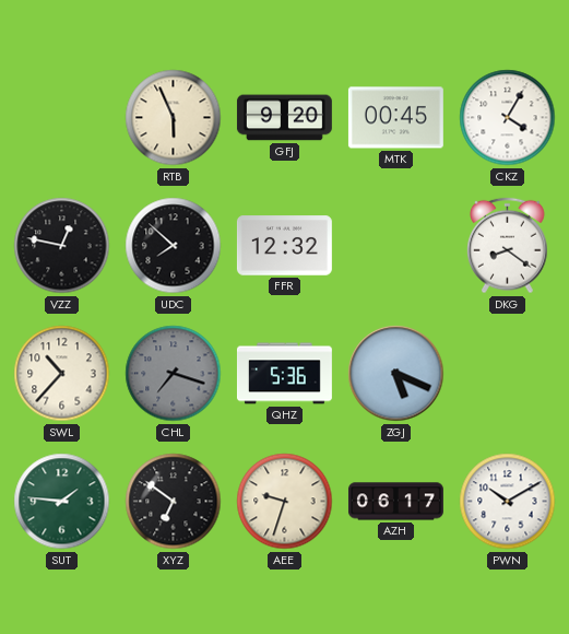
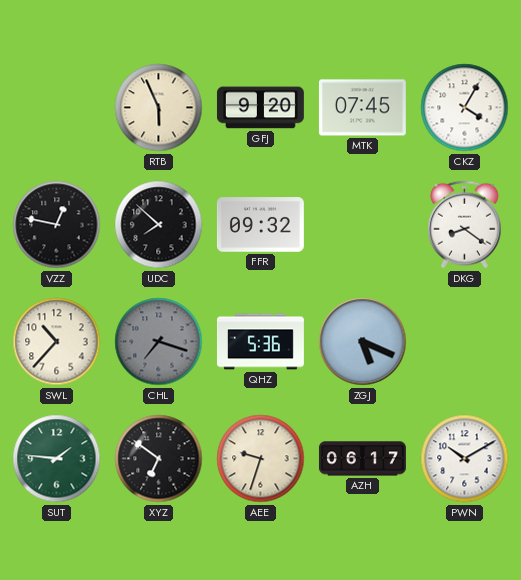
MTK: 00:45 -> 07:45 (362, 108)
FFR: 12:32 -> 09:32 (260, 225)
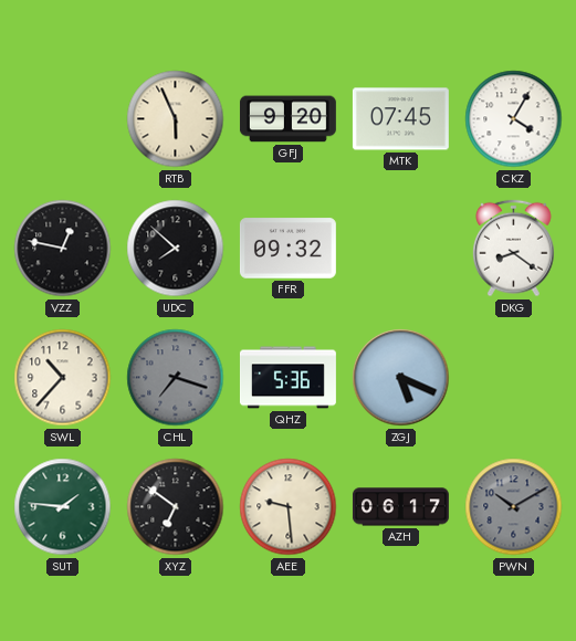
AEE: 9:33 -> 9:29 (289, 507)
PWN dial: white -> grey (514, 507)
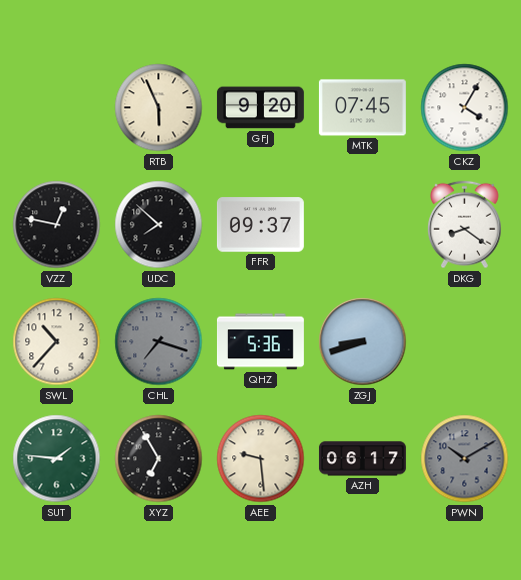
FFR: 09:32 -> 09:37 (260, 225)
ZGJ: 5:19 -> 8:42 (363, 342)
XYZ: 6:51 -> 6:55 (159, 459)
